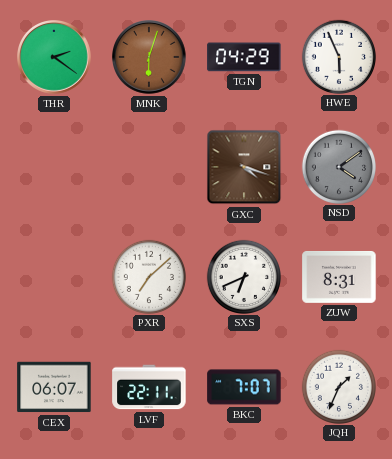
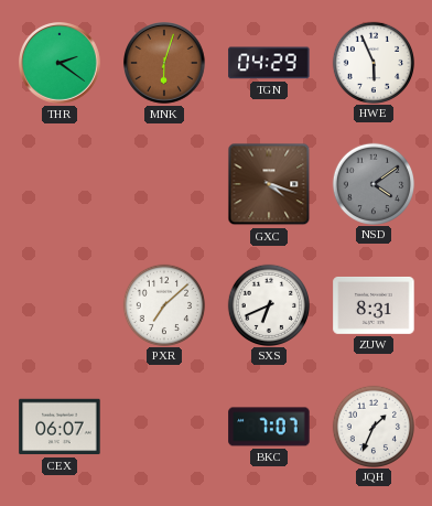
LVF: 22:11 -> none (149, 387)
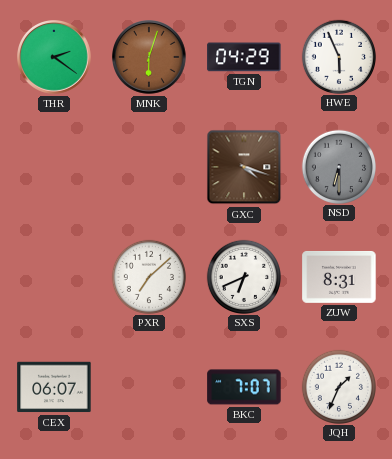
NSD: 4:09 -> 6:30 (338, 166)
